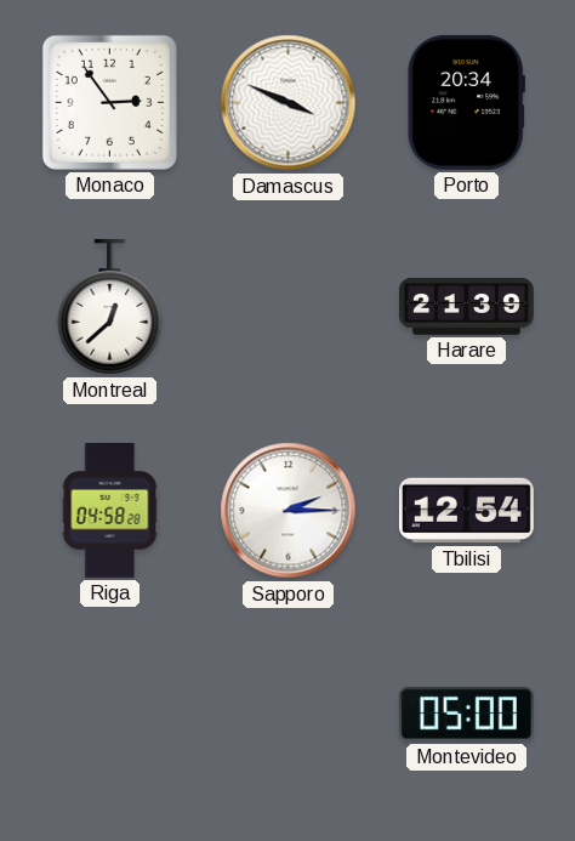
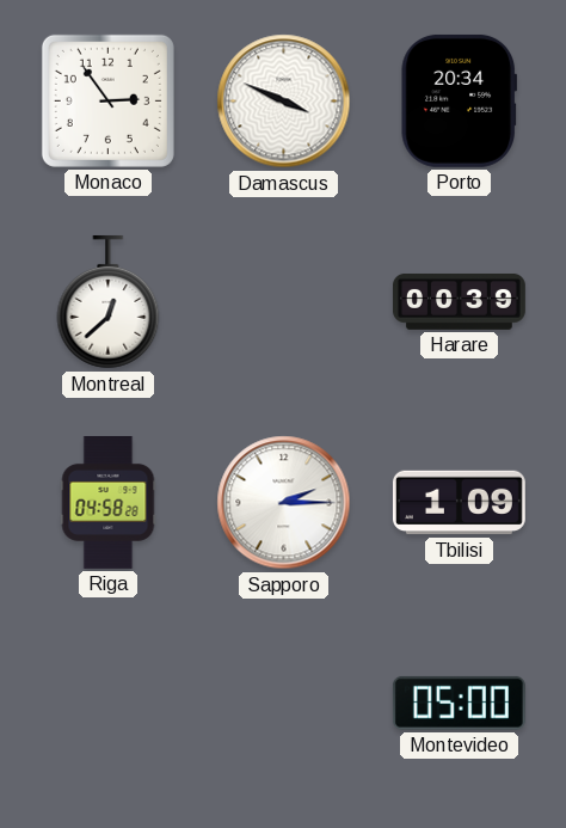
Harare: 21:39 -> 00:39 (459, 301)
Tbilisi: 12:54 -> 1:09 (459, 503)
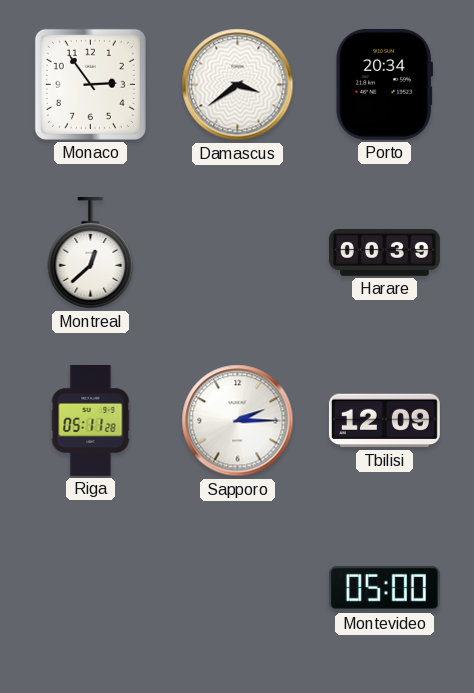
Damascus: 3:49 -> 3:39 (238, 85)
Riga: 04:58 -> 05:11 (91, 420)
Tbilisi: 1:09 -> 12:09 (384, 421)
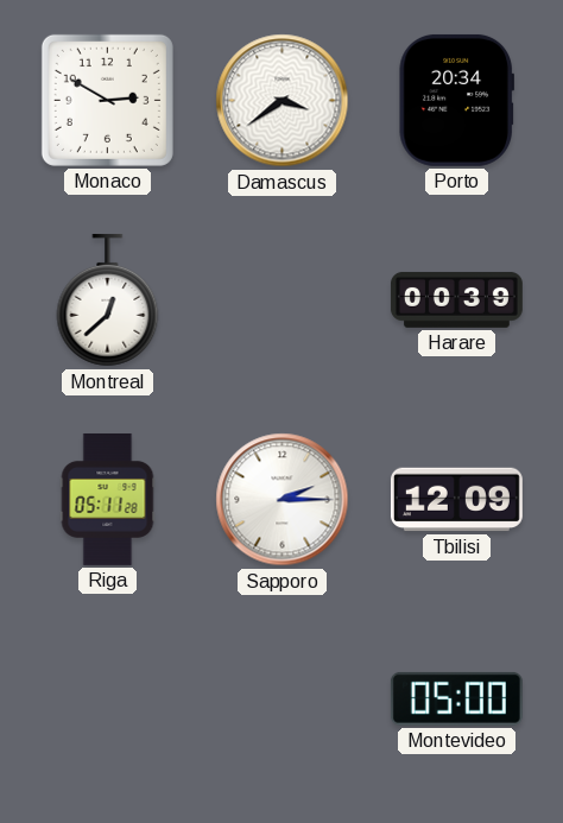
Monaco: 2:54 -> 2:50 (107, 100)
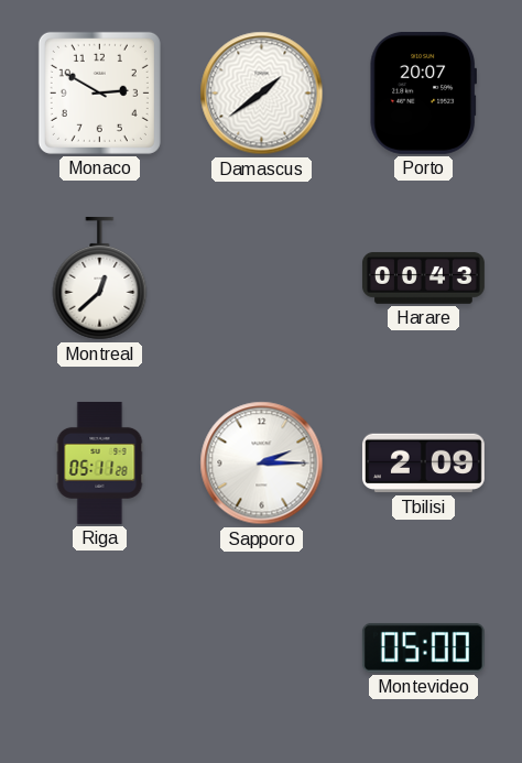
Damascus: 3:39 -> 1:39 (262, 94)
Porto: 20:34 -> 20:07 (423, 92)
Harare: 00:39 -> 00:43 (423, 277)
Tbilisi: 12:09 -> 2:09 (423, 464)
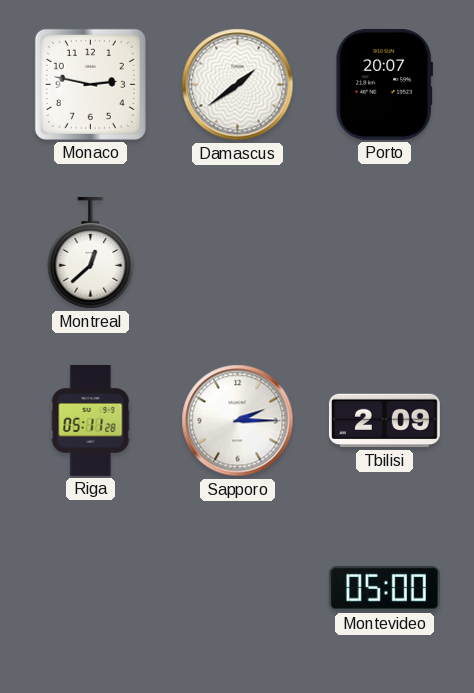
Monaco: 2:50 -> 2:47 (90, 84)
Harare: 00:43 -> none (423, 277)
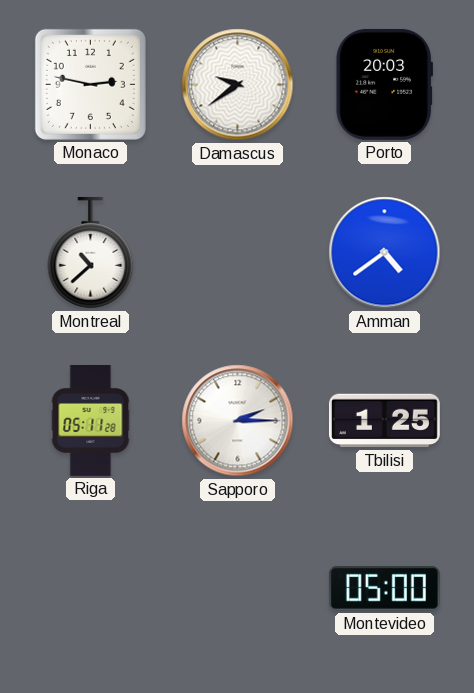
Damascus: 1:39 -> 9:39 (238, 85)
Porto: 20:07 -> 20:03 (384, 84)
Montreal: 12:38 -> 10:38 (91, 253)
Amman: none -> 4:39 (385, 253)
Tbilisi: 2:09 -> 1:25 (384, 421)
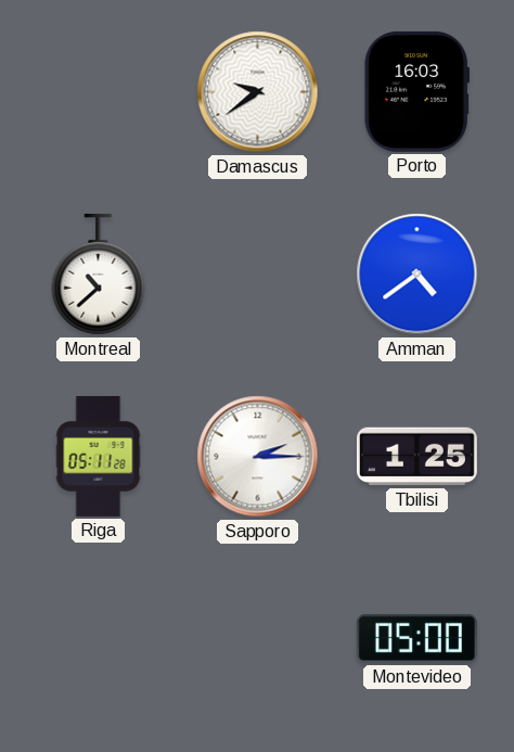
Monaco: 2:47 -> none (90, 84)
Porto: 20:03 -> 16:03 (416, 91)
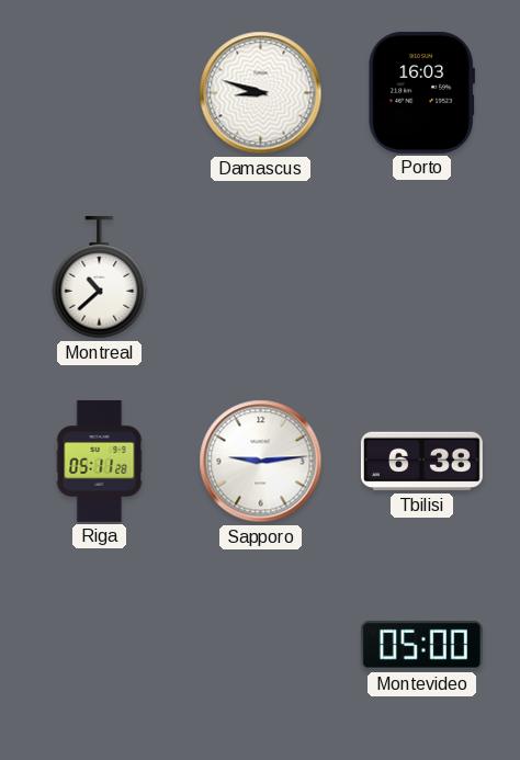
Damascus: 9:39 -> 8:48 (261, 93)
Amman: 4:39 -> none (417, 275)
Sapporo: 2:15 -> 9:14 (261, 462)
Tbilisi: 1:25 -> 6:38 (421, 462)
